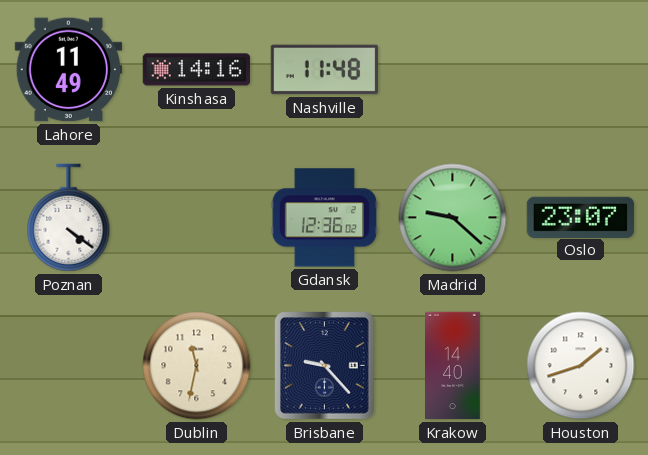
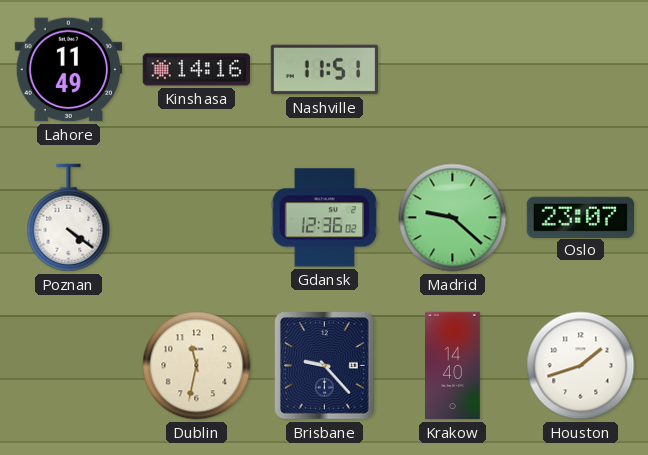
Nashville: 11:48 -> 11:51 (325, 70)
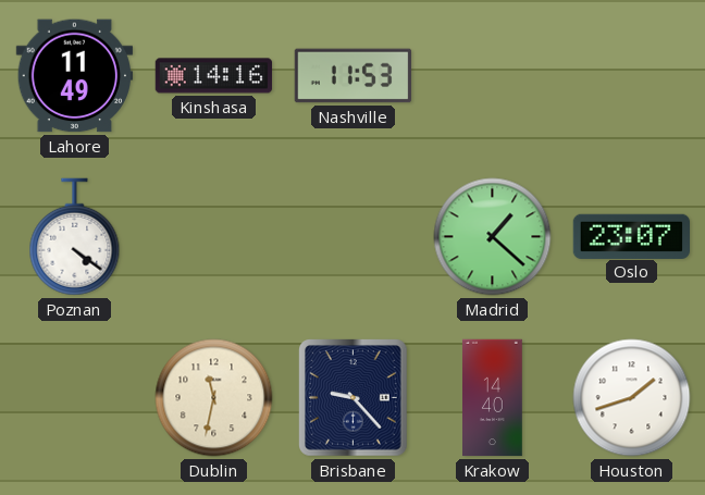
Nashville: 11:51 -> 11:53 (354, 76)
Gdansk: 12:36 -> none (325, 218)
Madrid: 9:22 -> 1:22 (493, 237)
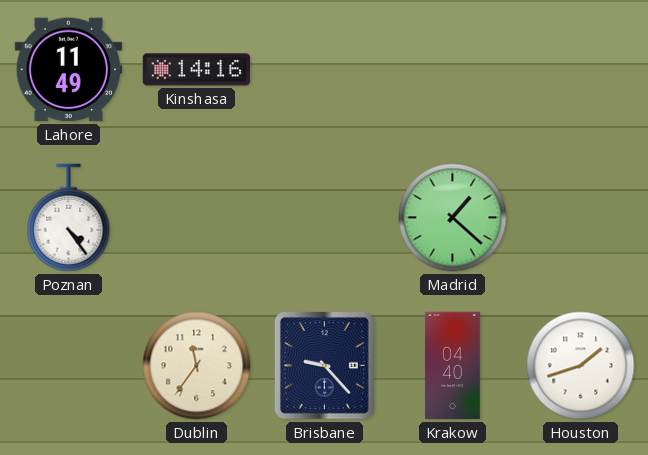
Nashville: 11:53 -> none (354, 76)
Poznan: 4:21 -> 4:24 (69, 218)
Oslo: 23:07 -> none (632, 236)
Dublin: 11:32 -> 11:36 (197, 366)
Krakow: 14:40 -> 04:40 (453, 366)
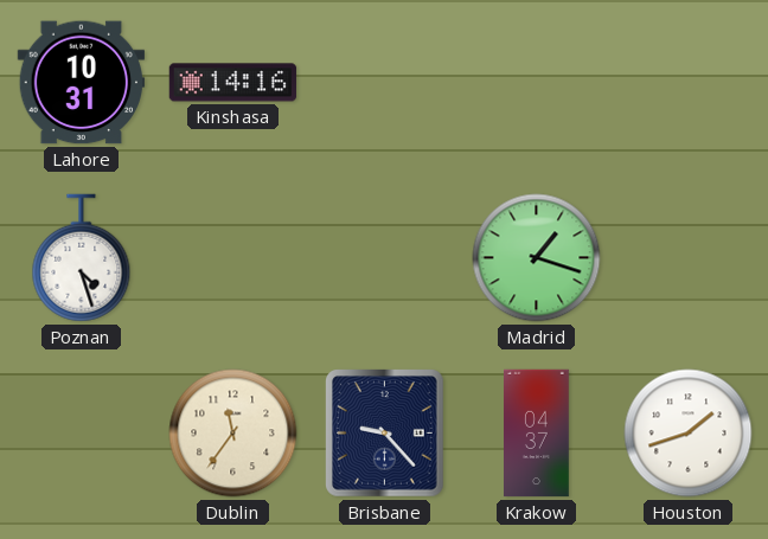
Lahore: 11:49 -> 10:31 (82, 83)
Poznan: 4:24 -> 4:27 (82, 258)
Madrid: 1:22 -> 1:18 (537, 258)
Krakow: 04:40 -> 04:37 (537, 434)
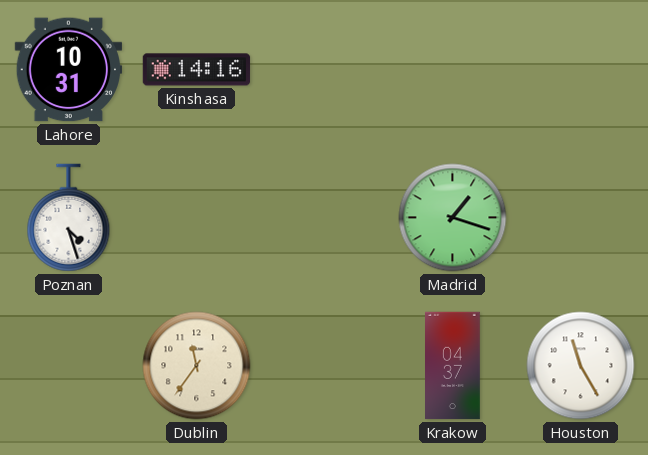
Brisbane: 9:23 -> none (385, 434)
Houston: 1:42 -> 11:25 (581, 366)
